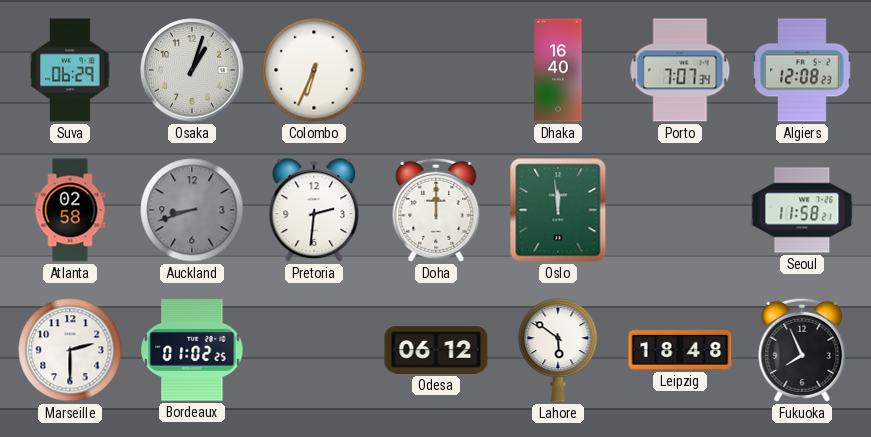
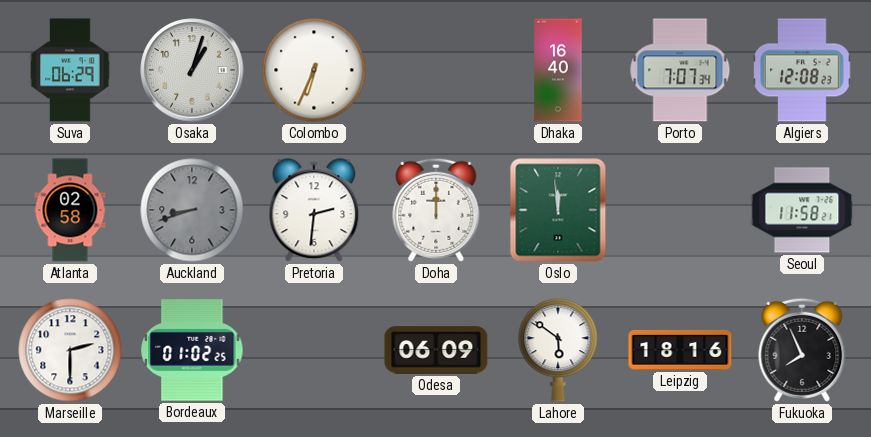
Odesa: 06:12 -> 06:09 (436, 350)
Leipzig: 18:48 -> 18:16 (680, 350)
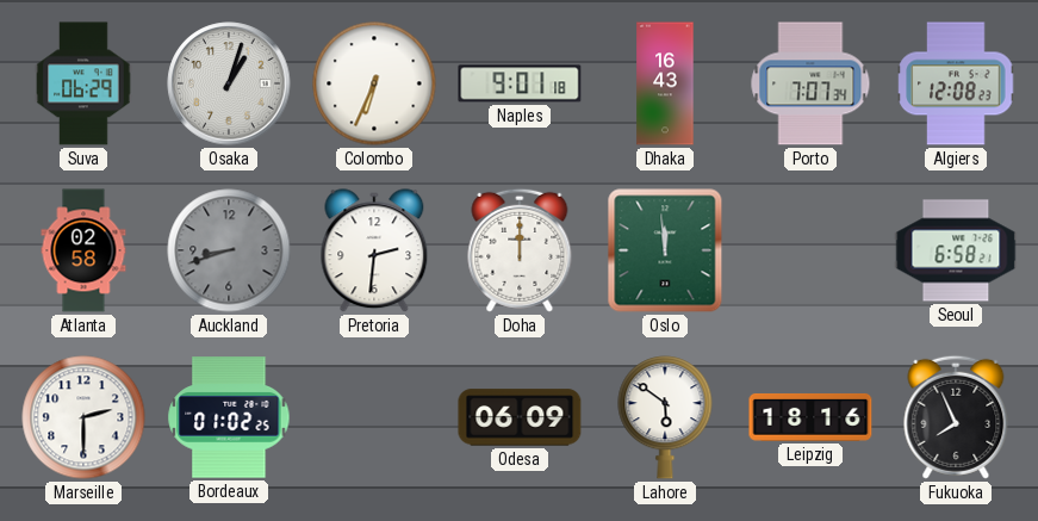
Naples: none -> 9:01 (520, 83)
Dhaka: 16:40 -> 16:43 (665, 83)
Seoul: 11:58 -> 6:58 (956, 250)
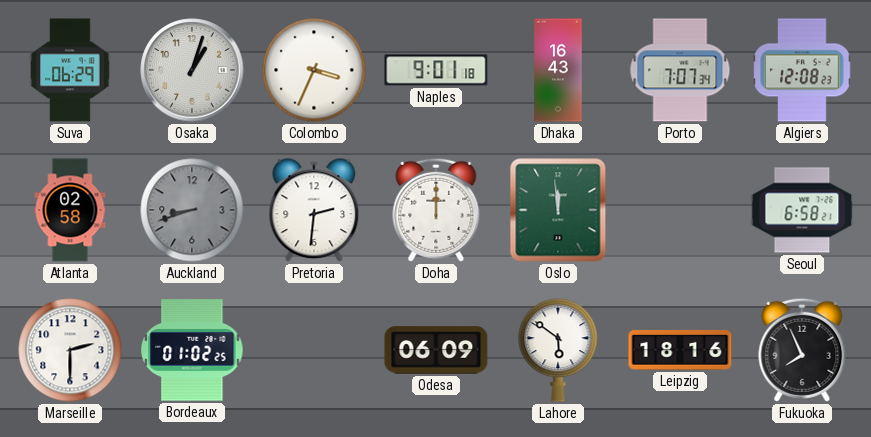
Colombo: 6:34 -> 3:34 (314, 70)
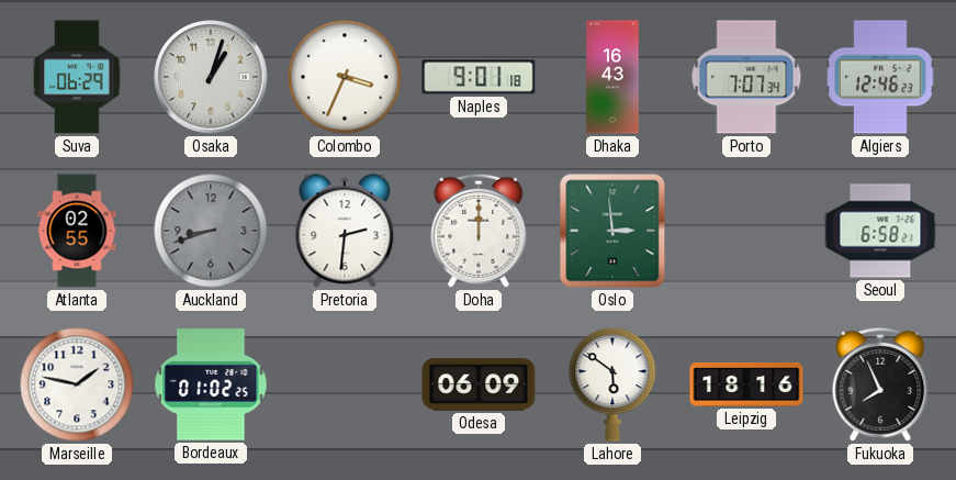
Algiers: 12:08 -> 12:46 (880, 77)
Atlanta: 02:58 -> 02:55 (77, 231)
Oslo: 11:59 -> 2:59 (612, 231)
Marseille: 2:30 -> 1:47 (77, 384)
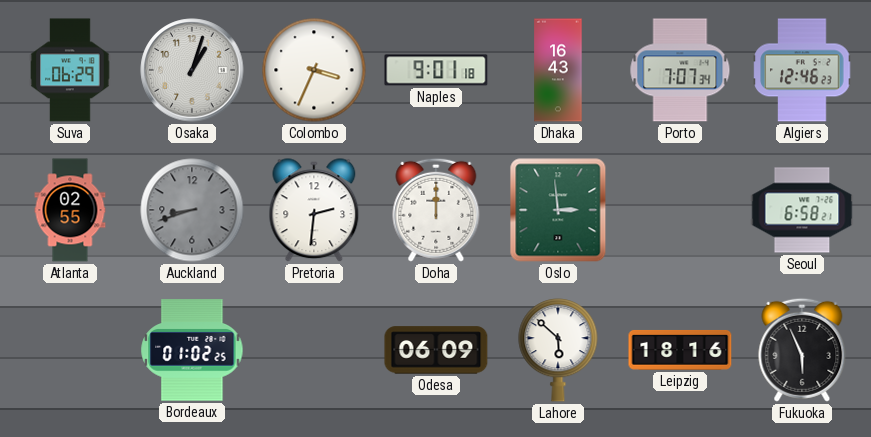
Marseille: 1:47 -> none (77, 384)
Lahore: 5:51 -> 5:52 (558, 350)
Fukuoka: 7:56 -> 5:56 (802, 350)
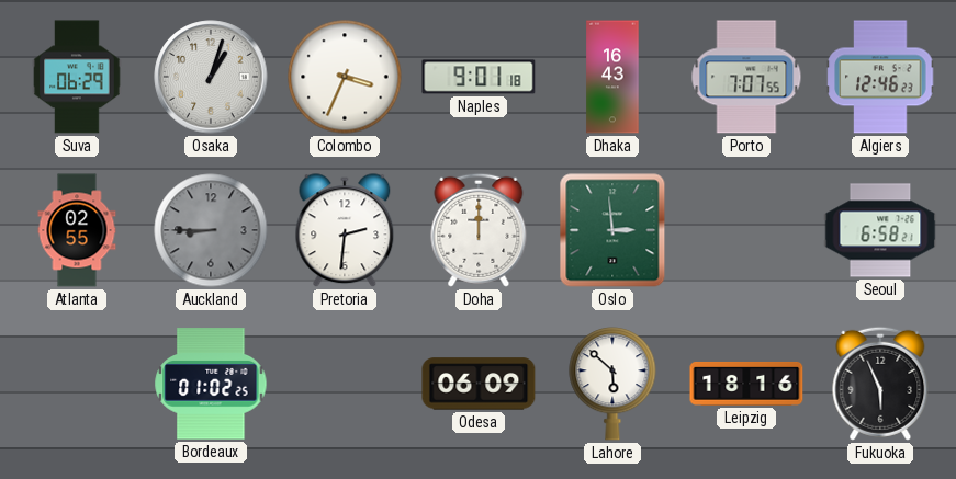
Porto: 7:07:34 -> 7:07:55 (746, 77)
Auckland: 8:42 -> 8:45 (211, 230)
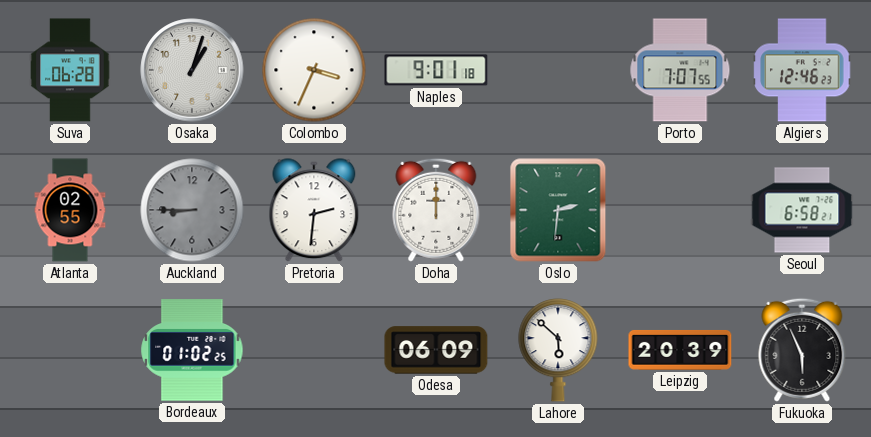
Suva: 06:29 -> 06:28 (70, 70)
Dhaka: 16:43 -> none (612, 77)
Oslo: 2:59 -> 2:31 (558, 210)
Leipzig: 18:16 -> 20:39 (680, 350)
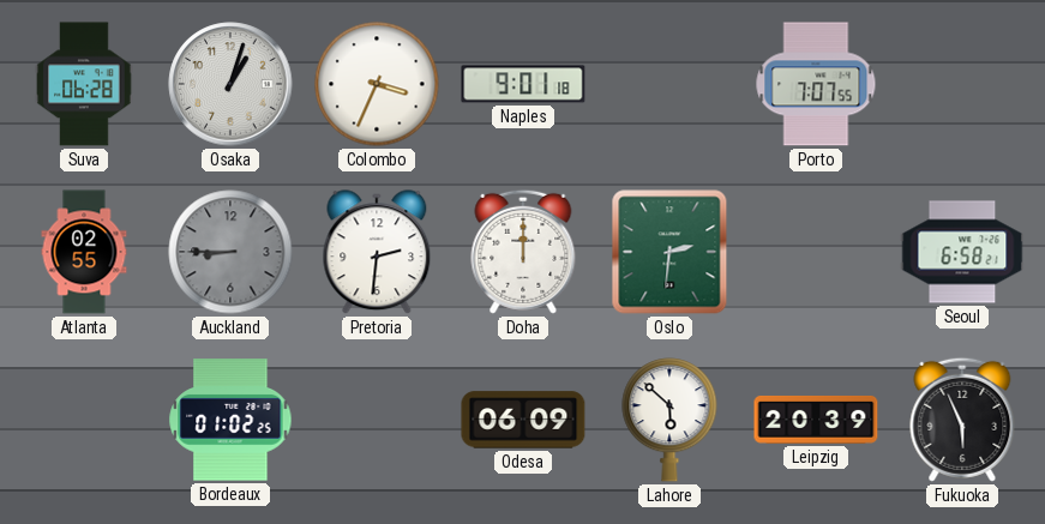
Algiers: 12:46 -> none (802, 70)
